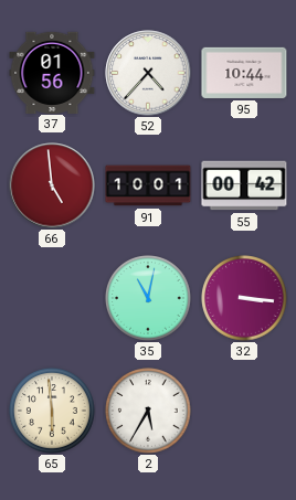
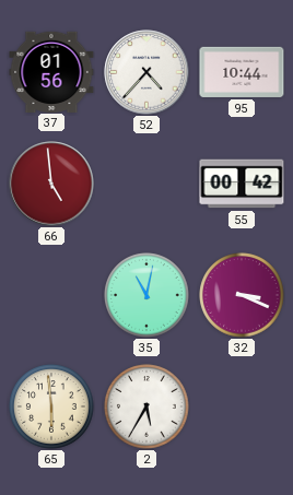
91: 10:01 -> none (148, 185)
32: 3:16 -> 3:19 (242, 295)
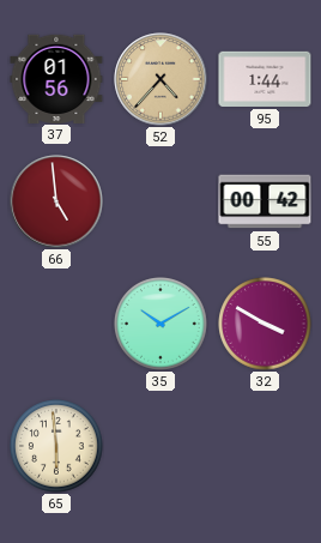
52 dial: white -> champagne (160, 79)
95: 10:44 -> 1:44 (265, 79)
35: 11:02 -> 10:10 (160, 324)
32: 3:19 -> 3:50 (265, 324)
2: 5:35 -> none (146, 406)
